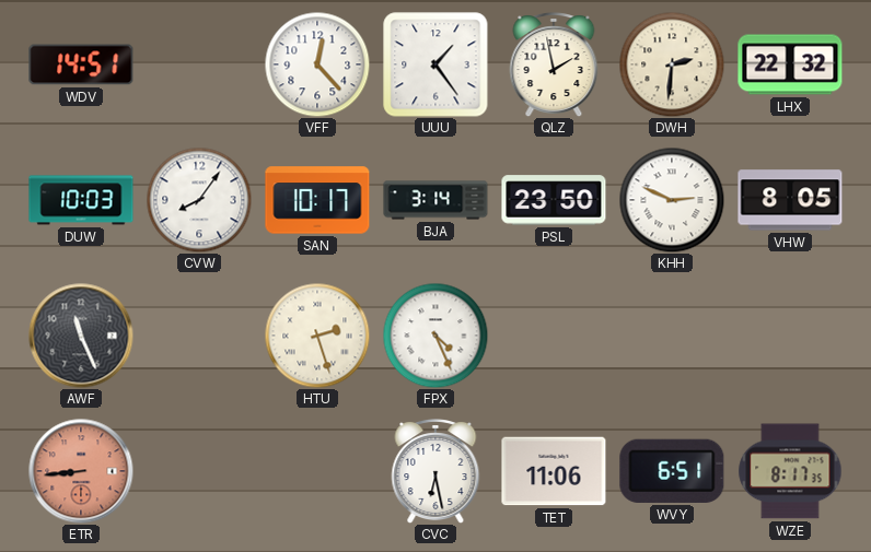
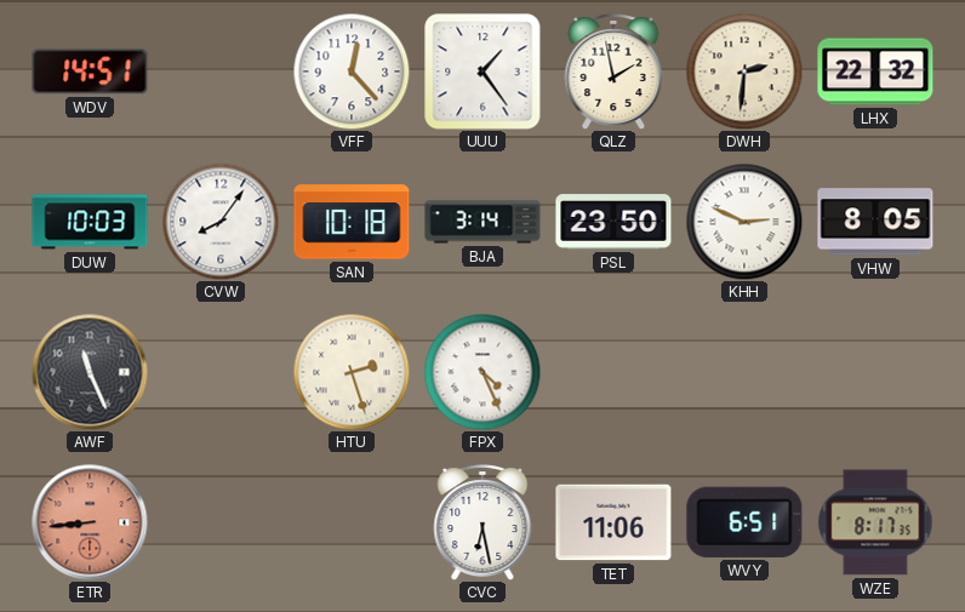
SAN: 10:17 -> 10:18 (352, 222)
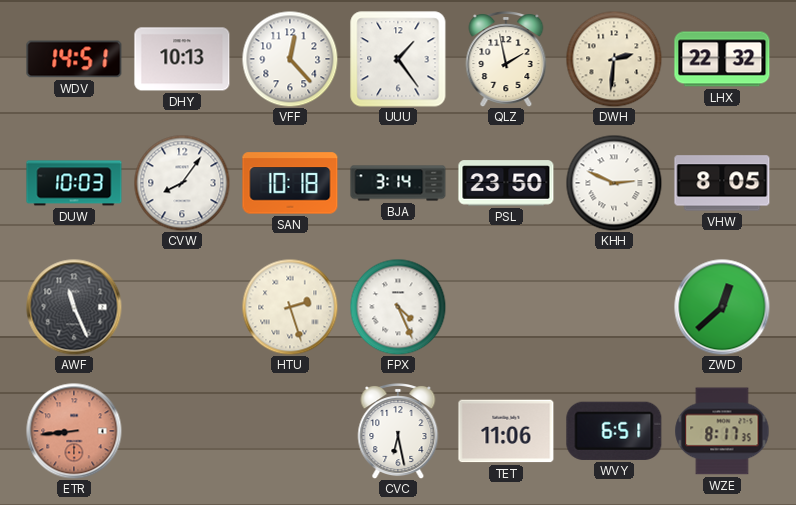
DHY: none -> 10:13 (182, 59)
ZWD: none -> 12:38 (722, 307)
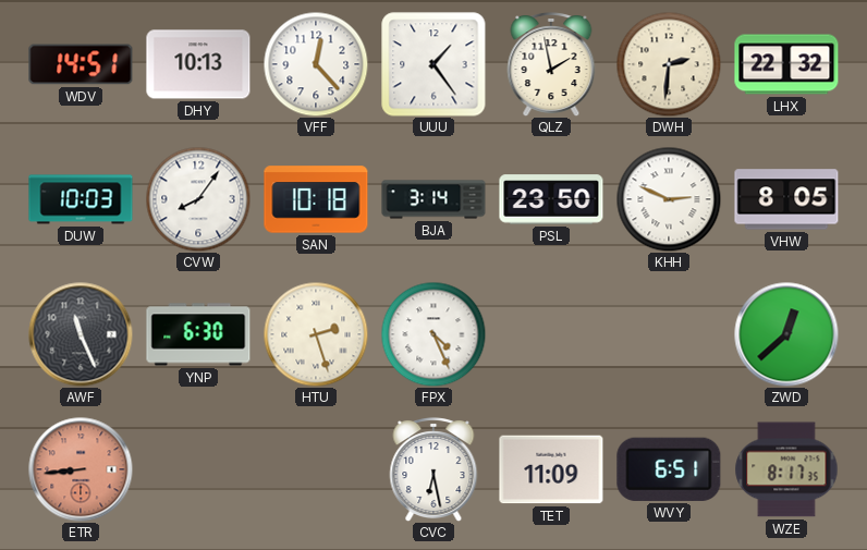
YNP: none -> 6:30 (198, 334)
TET: 11:06 -> 11:09 (551, 469)
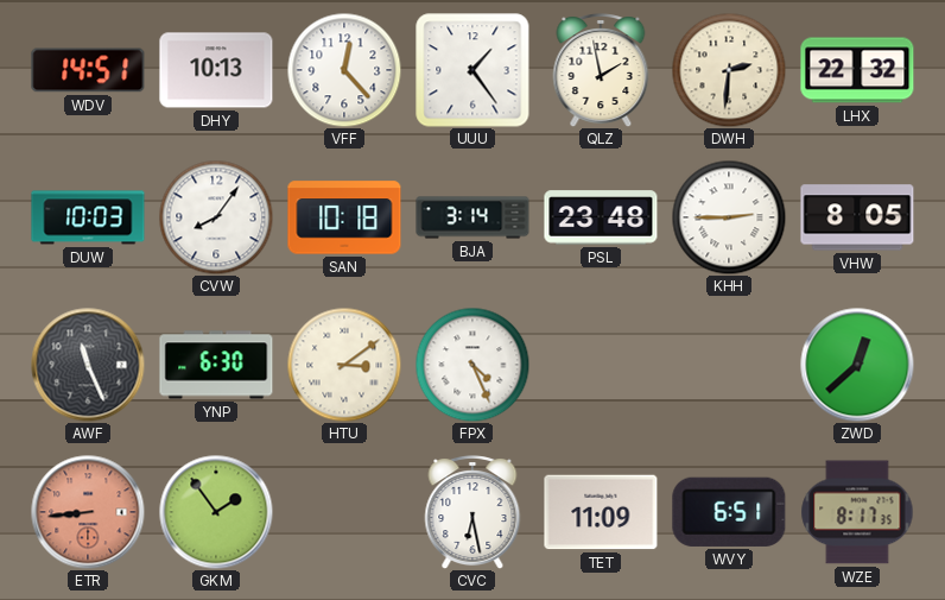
PSL: 23:50 -> 23:48 (601, 217)
KHH: 2:49 -> 2:45 (729, 217)
HTU: 2:27 -> 3:09 (344, 365)
GKM: none -> 1:54 (216, 512)
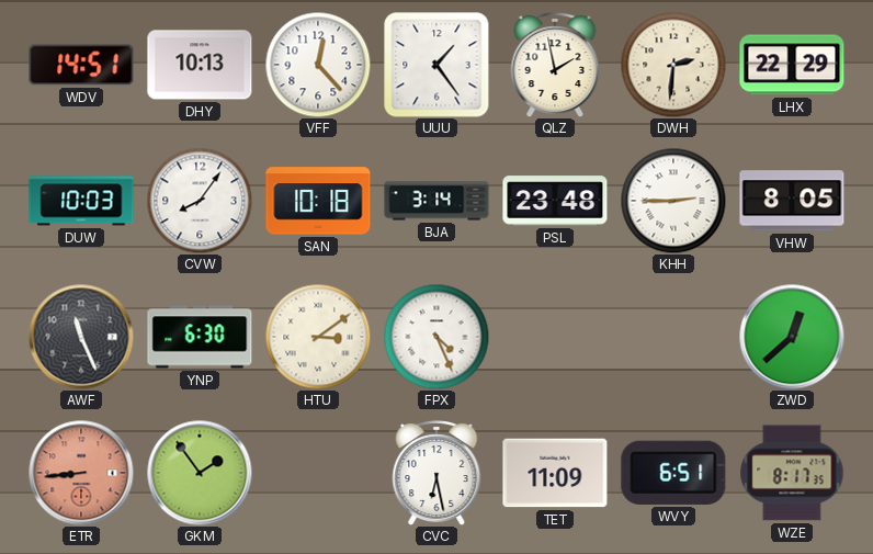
LHX: 22:32 -> 22:29 (792, 65)
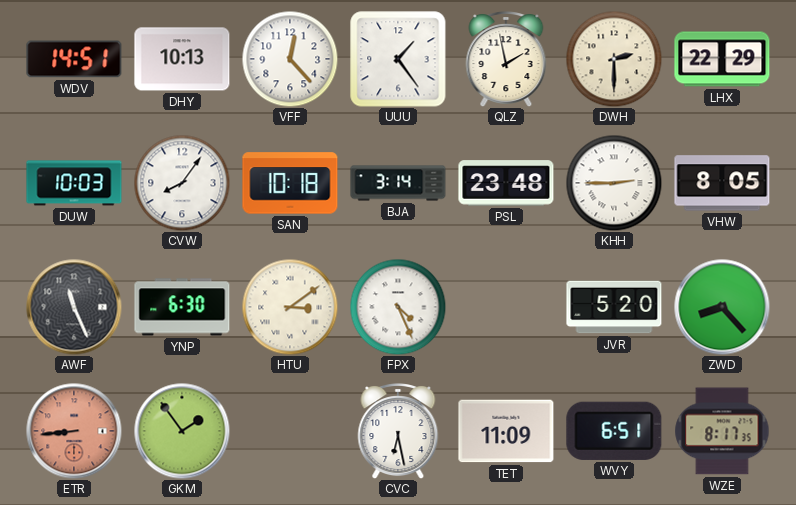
DWH: 2:31 -> 2:30 (614, 59)
JVR: none -> 5:20 (614, 307)
ZWD: 12:38 -> 8:23 (722, 307)
